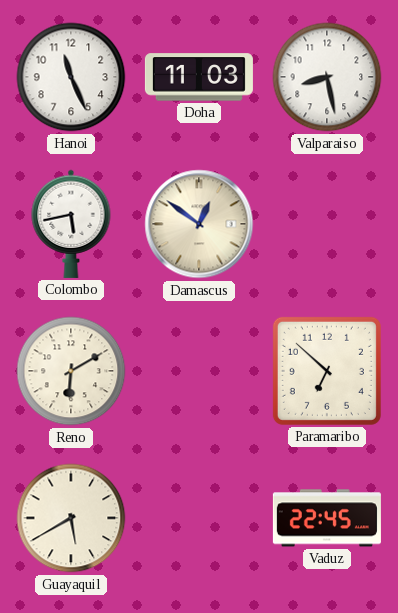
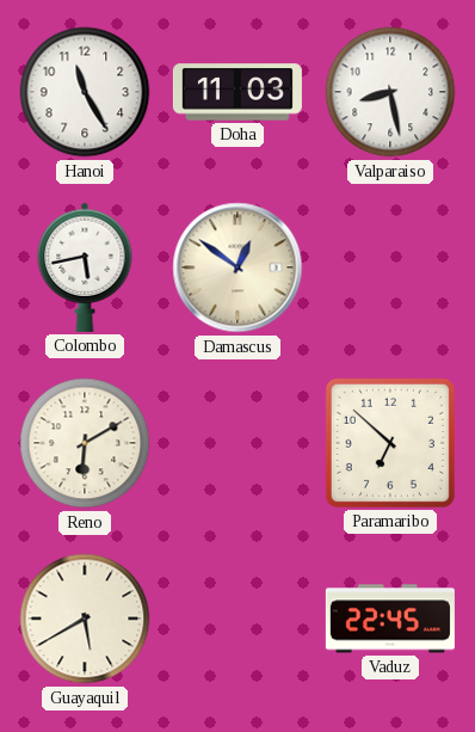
Hanoi: 11:26 -> 11:25 (85, 92)
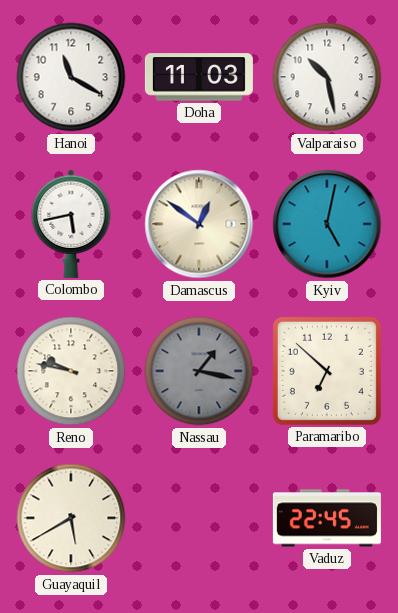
Hanoi: 11:25 -> 11:20 (71, 77)
Valparaiso: 8:28 -> 10:28 (327, 77)
Kyiv: none -> 5:02 (327, 224)
Reno: 6:10 -> 9:47 (71, 371)
Nassau: none -> 1:17 (199, 371)
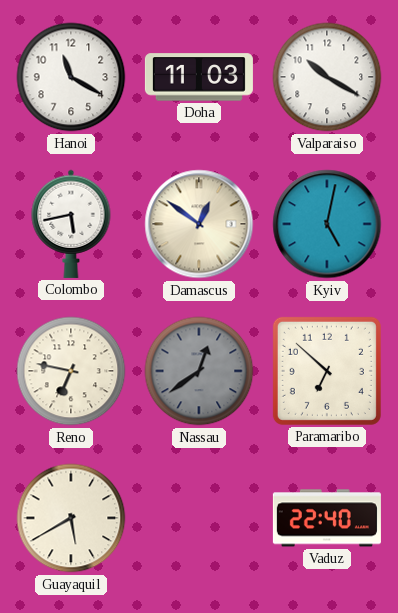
Valparaiso: 10:28 -> 10:20 (327, 77)
Reno: 9:47 -> 6:47 (71, 371)
Nassau: 1:17 -> 12:39 (199, 371)
Vaduz: 22:45 -> 22:40 (327, 518)
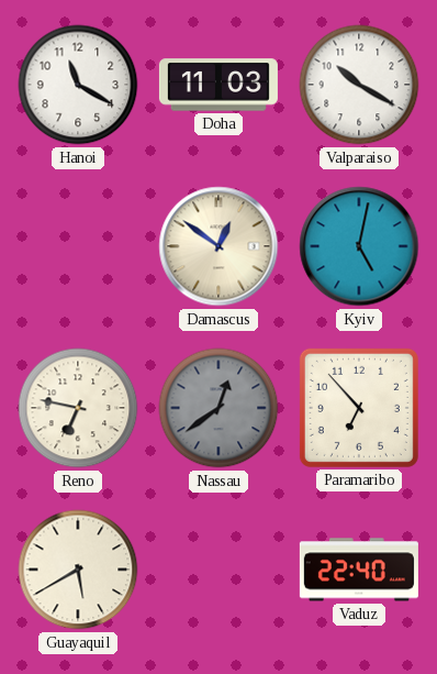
Colombo: 5:43 -> none (71, 224)
Paramaribo: 6:52 -> 6:53 (359, 408)
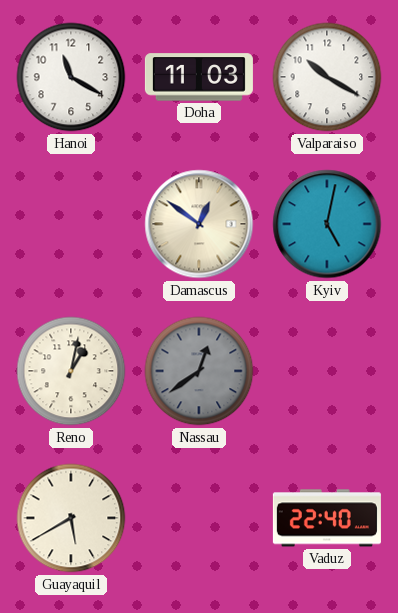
Reno: 6:47 -> 1:02 (71, 371)
Paramaribo: 6:53 -> none (359, 408)
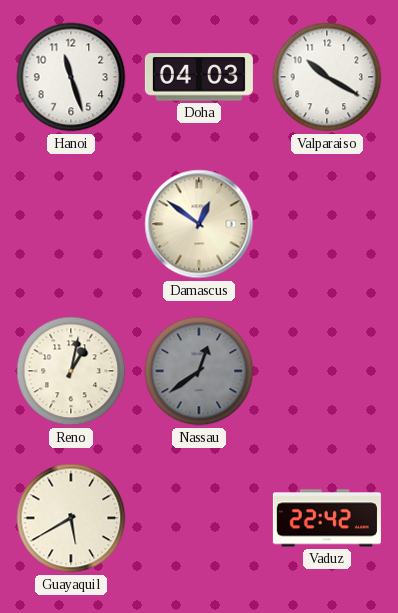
Hanoi: 11:20 -> 11:27 (71, 77)
Doha: 11:03 -> 04:03 (199, 77)
Kyiv: 5:02 -> none (327, 224)
Vaduz: 22:40 -> 22:42 (327, 518)
